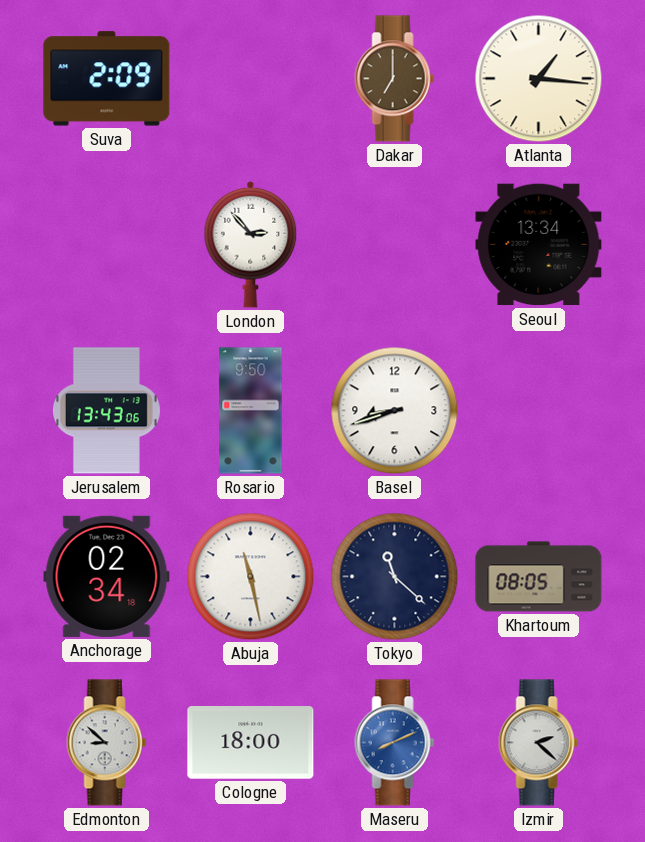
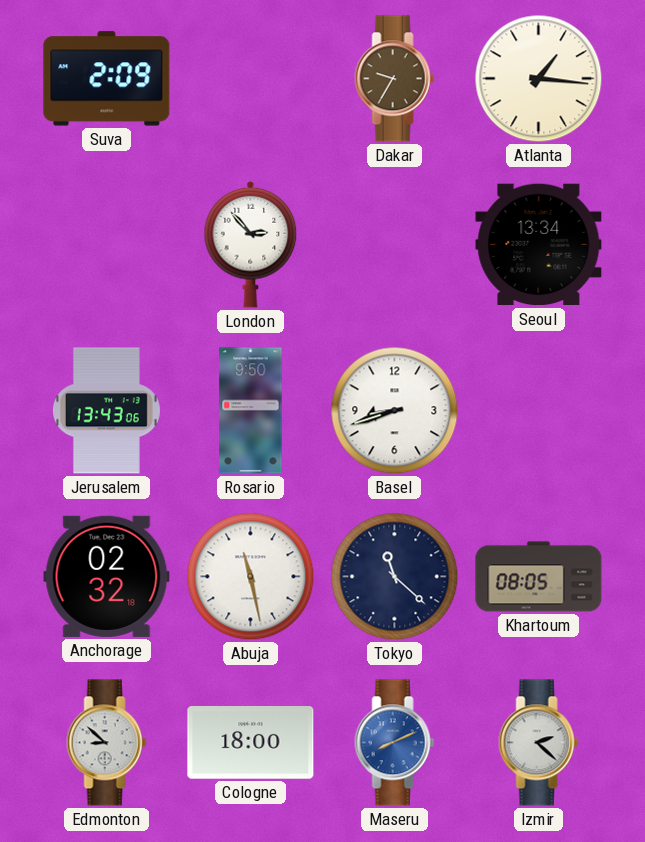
Dakar: 7:00 -> 9:35 (395, 79)
Anchorage: 02:34 -> 02:32 (107, 576)
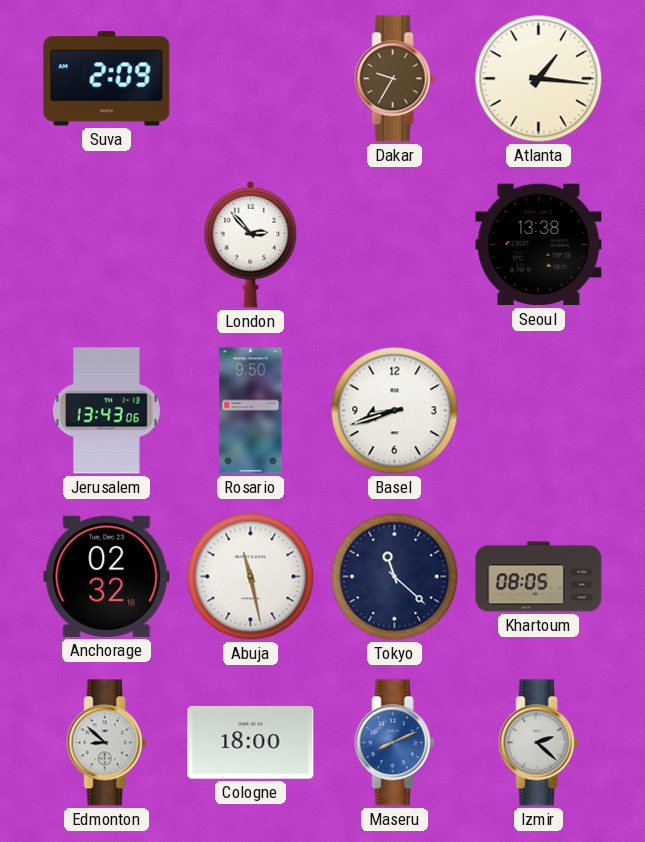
Seoul: 13:34 -> 13:38 (539, 245)
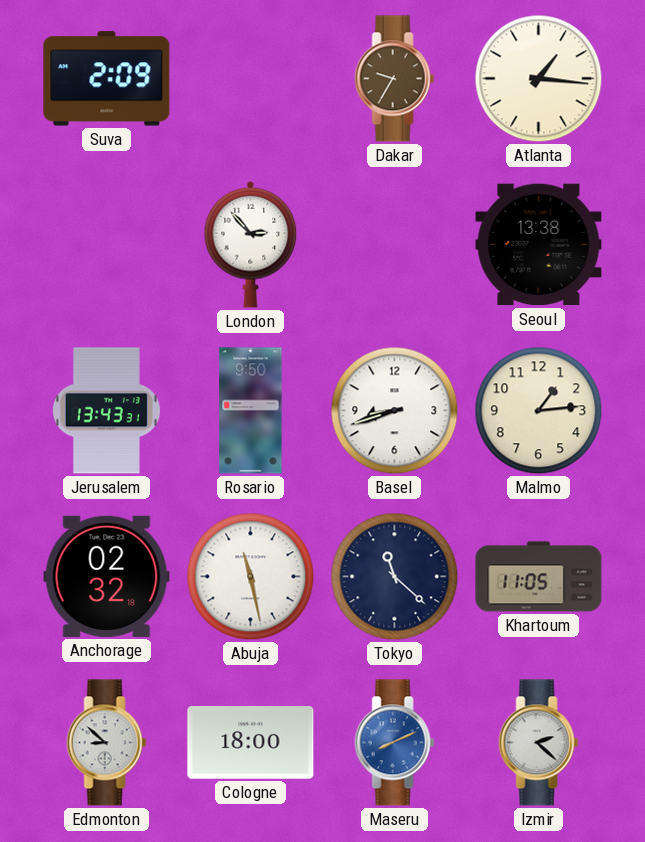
Jerusalem: 13:43:06 -> 13:43:31 (106, 411)
Malmo: none -> 1:14 (539, 411)
Khartoum: 08:05 -> 11:05 (539, 577)
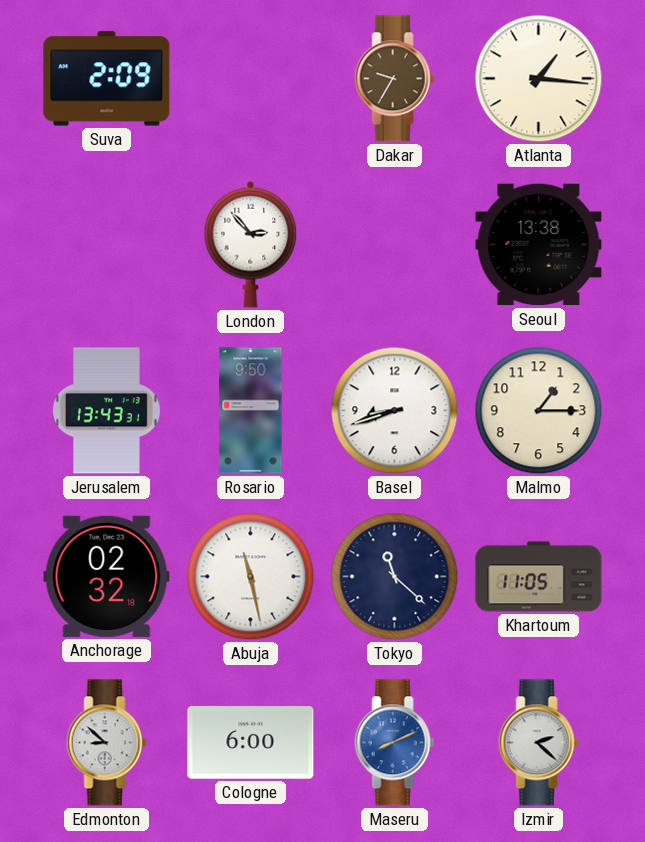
Malmo: 1:14 -> 1:15 (539, 411)
Cologne: 18:00 -> 6:00 (251, 743)
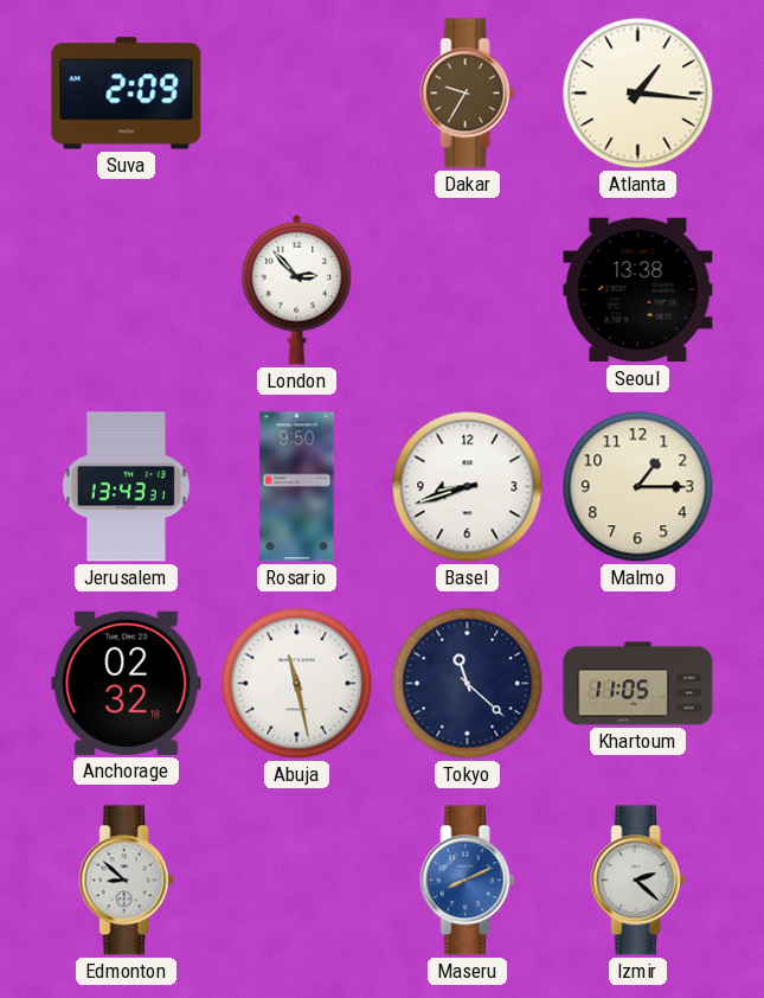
Cologne: 6:00 -> none (251, 743)
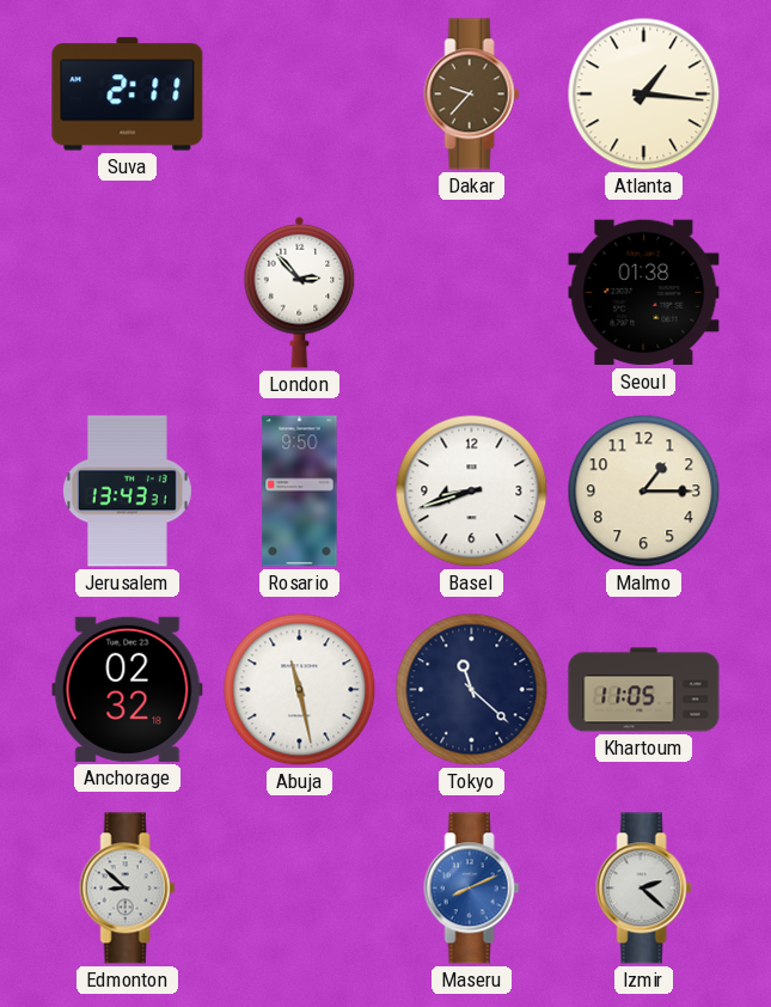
Suva: 2:09 -> 2:11 (128, 94)
Dakar: 9:35 -> 9:37 (472, 94)
Seoul: 13:38 -> 01:38 (644, 293)
